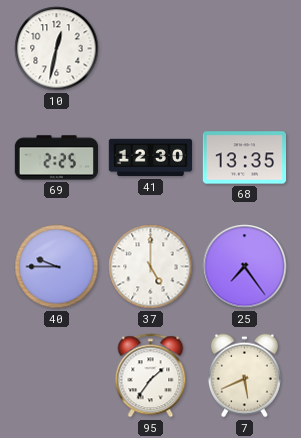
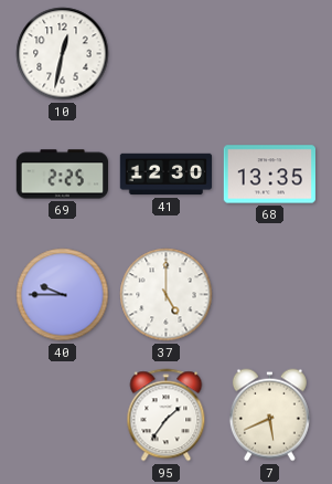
25: 7:24 -> none (245, 267)
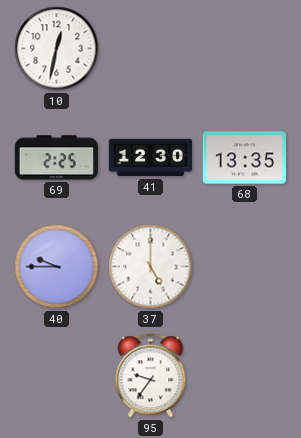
95: 1:36 -> 9:36 (151, 376)
7: 5:41 -> none (269, 415)
